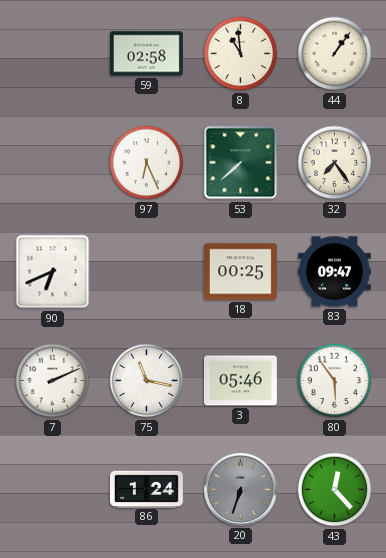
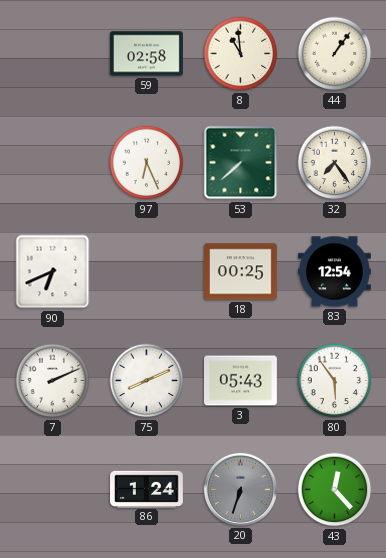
83: 09:47 -> 12:54 (335, 272)
75: 11:17 -> 8:11 (147, 381)
3: 05:46 -> 05:43 (241, 381)
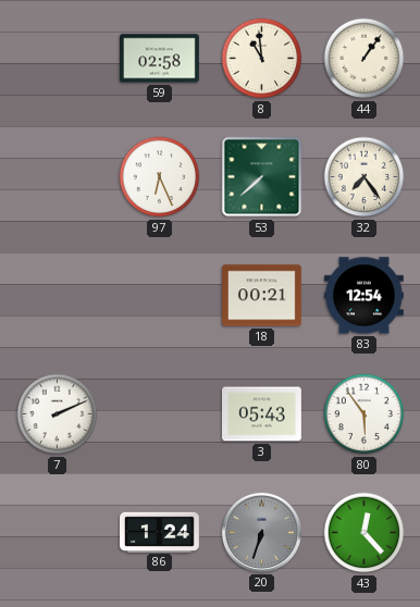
90: 6:41 -> none (53, 272)
18: 00:25 -> 00:21 (262, 296)
75: 8:11 -> none (147, 381)
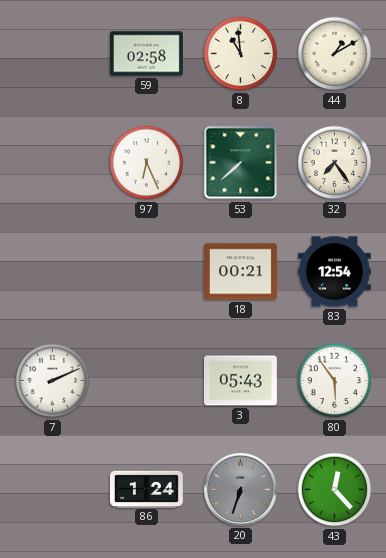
44: 1:06 -> 1:10 (335, 54)
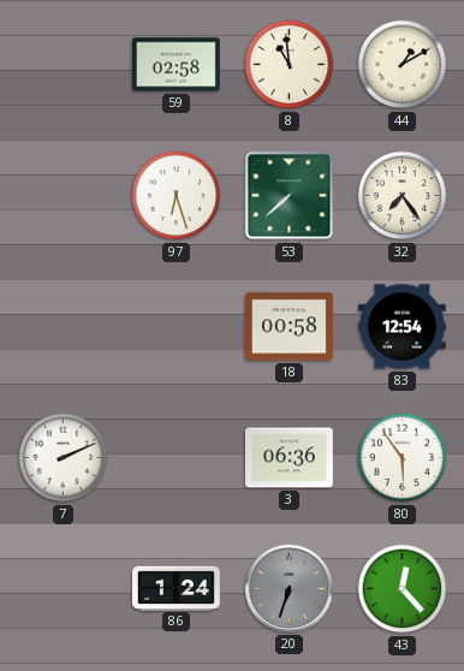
97: 6:26 -> 6:27 (177, 196)
18: 00:21 -> 00:58 (290, 327)
3: 05:43 -> 06:36 (290, 458)
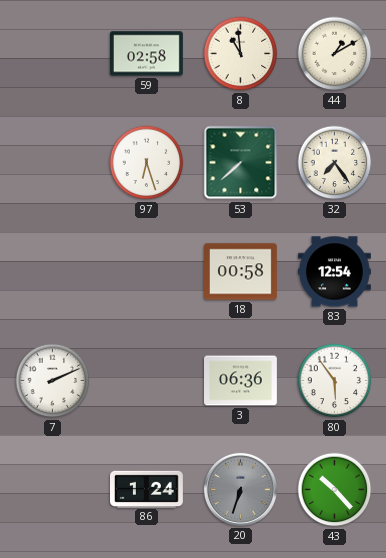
43: 12:23 -> 10:23 (335, 490)
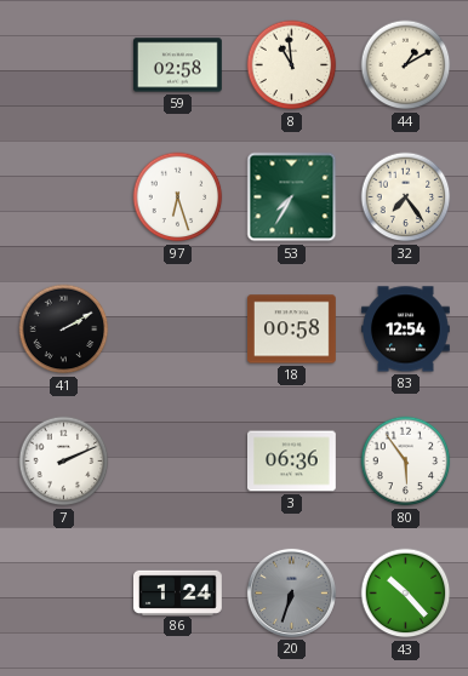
53: 7:38 -> 7:35 (292, 197)
41: none -> 2:10 (64, 330)
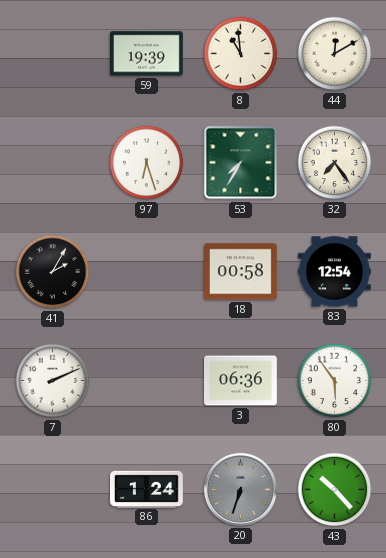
59: 02:58 -> 19:39 (147, 54)
44: 1:10 -> 12:10 (335, 54)
41: 2:10 -> 2:05 (53, 272)
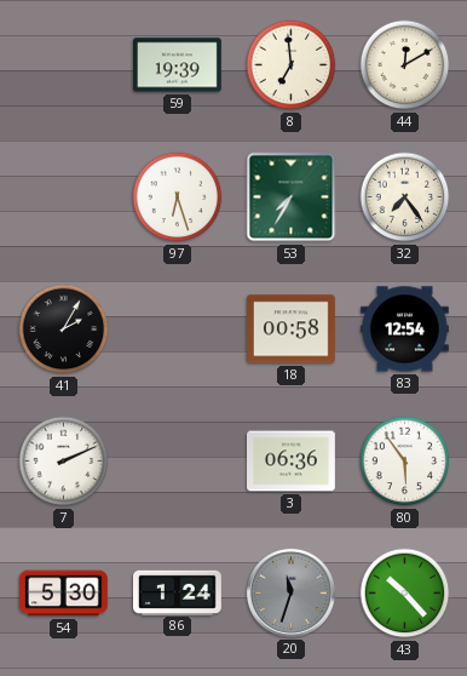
8: 10:59 -> 6:59 (292, 65)
54: none -> 5:30 (64, 594)
20: 6:33 -> 11:33 (290, 592)
